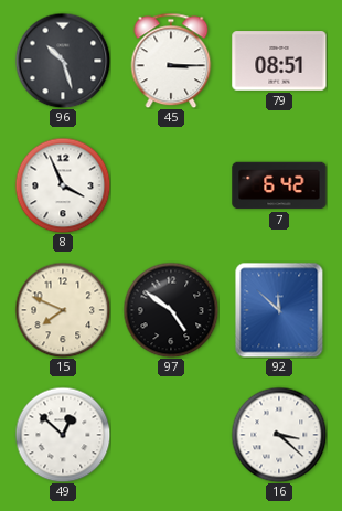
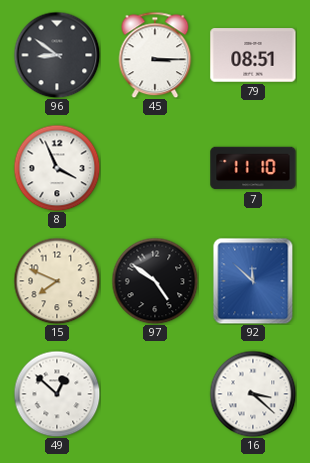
96: 10:27 -> 8:51 (57, 55)
7: 6:42 -> 11:10 (253, 168)
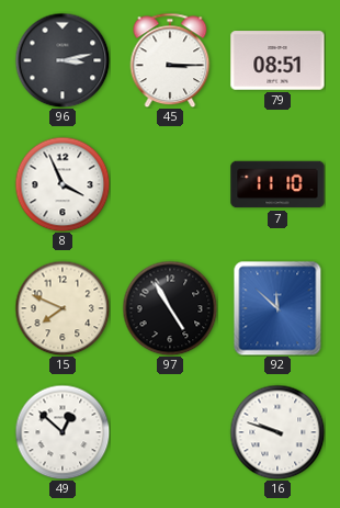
96: 8:51 -> 3:13 (63, 60)
97: 4:51 -> 4:55 (170, 308)
16: 3:22 -> 9:48 (277, 432)
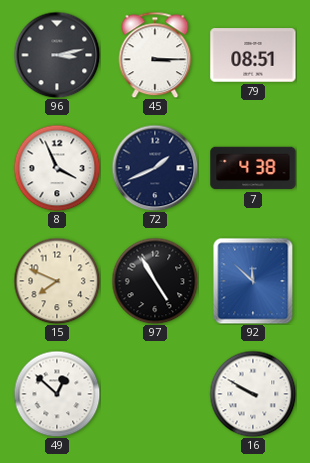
72: none -> 1:41 (155, 168)
7: 11:10 -> 4:38 (253, 168)
16: 9:48 -> 9:50 (253, 394)
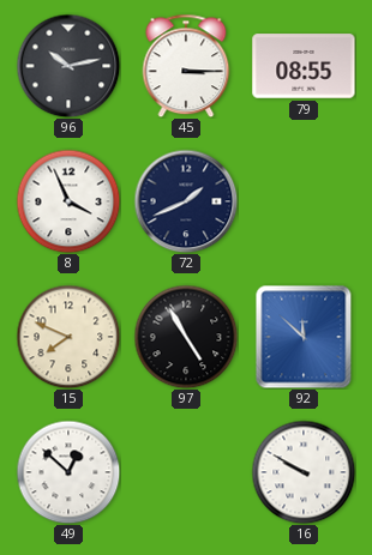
96: 3:13 -> 10:13 (68, 66)
79: 08:51 -> 08:55 (304, 66)
7: 4:38 -> none (253, 168)
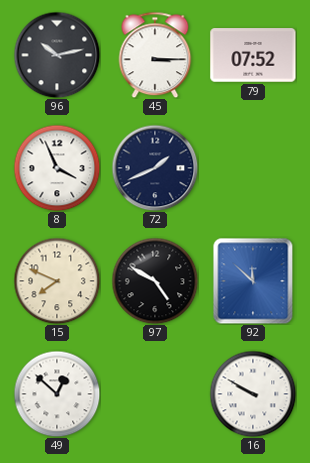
79: 08:55 -> 07:52 (253, 55)
97: 4:55 -> 4:50 (155, 281)
